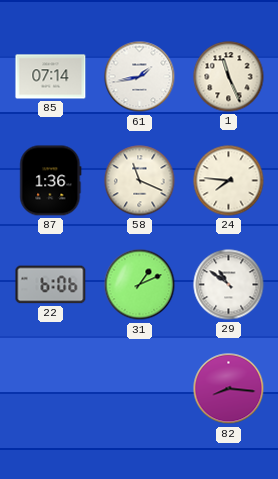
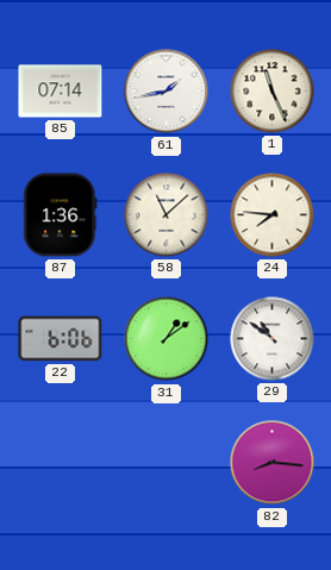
58: 11:19 -> 11:08 (167, 215)
31: 1:11 -> 1:09 (167, 339)
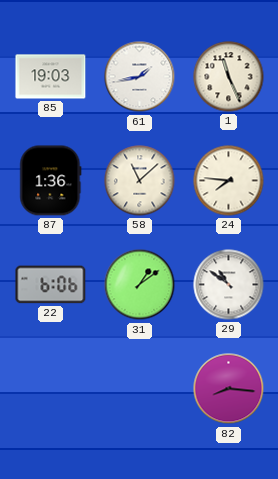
85: 07:14 -> 19:03 (51, 77)
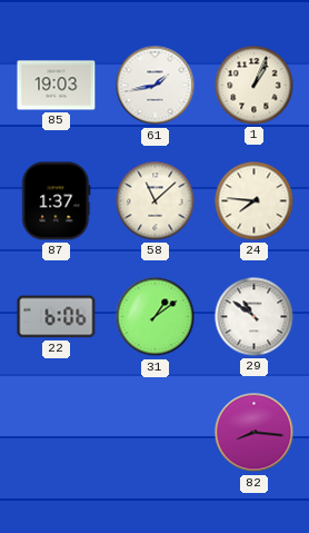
1: 11:26 -> 1:04 (255, 86)
87: 1:36 -> 1:37 (57, 201)
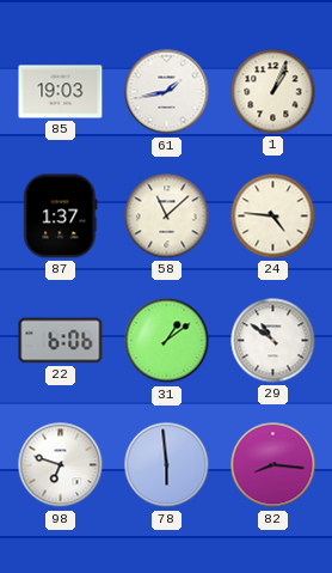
24: 7:46 -> 4:46 (273, 217)
98: none -> 6:48 (61, 465)
78: none -> 5:59 (167, 465)
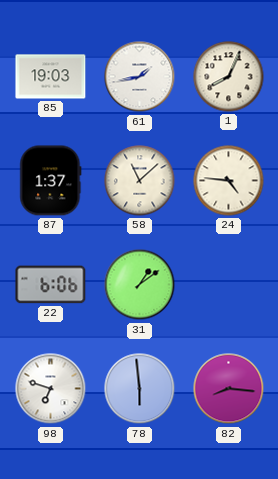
1: 1:04 -> 8:04 (229, 77)
29: 10:51 -> none (273, 341)
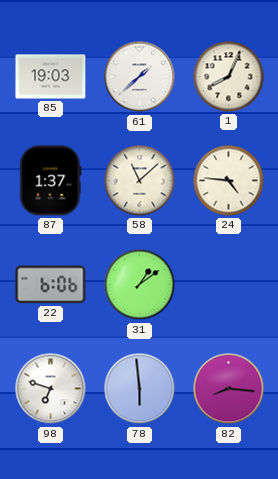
61: 1:43 -> 1:38 (140, 77)
